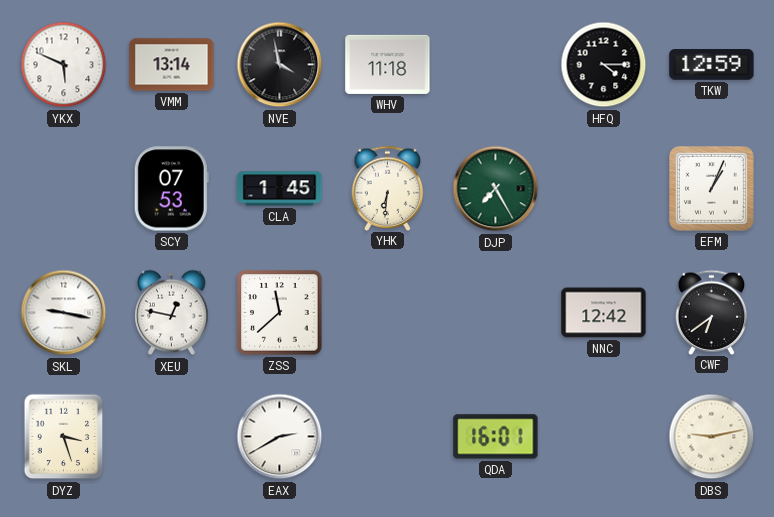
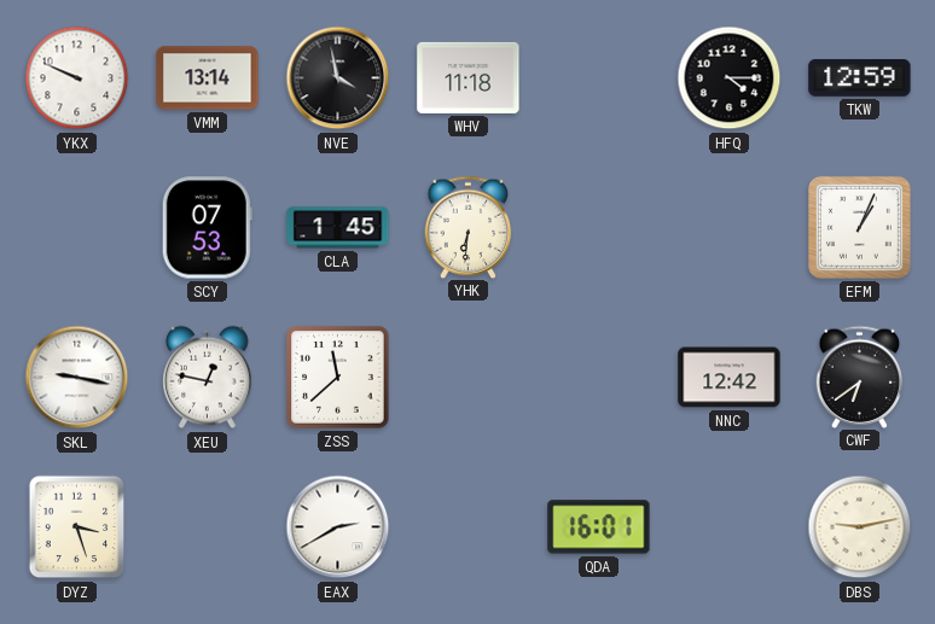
YKX: 5:49 -> 9:49 (77, 78)
DJP: 7:25 -> none (496, 189)
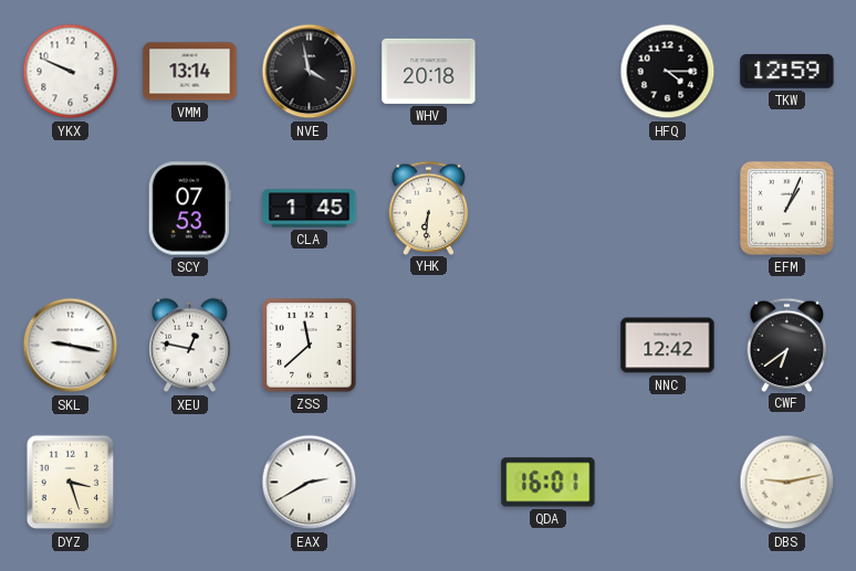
WHV: 11:18 -> 20:18 (429, 71)
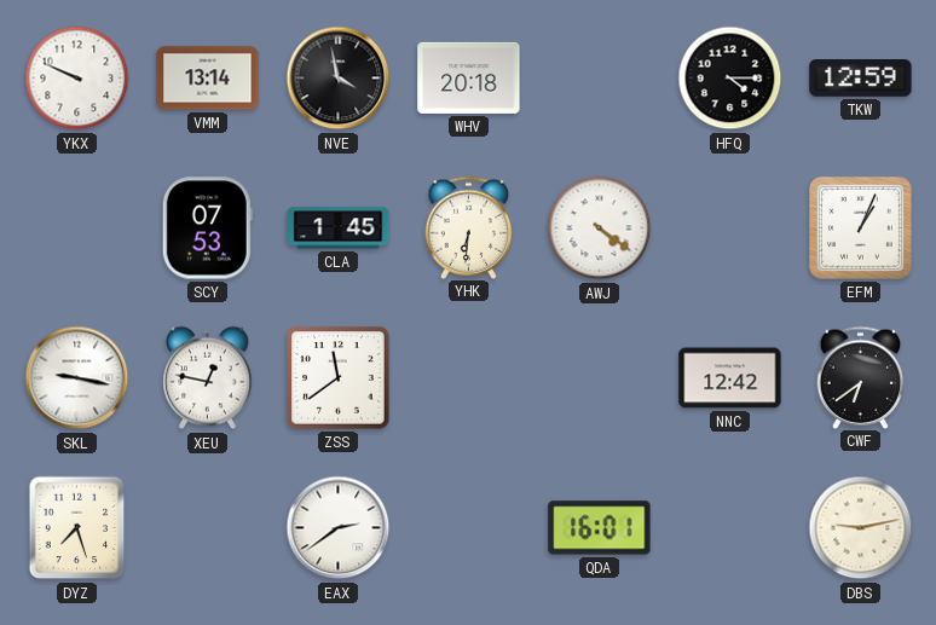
AWJ: none -> 4:21 (600, 228)
ZSS: 11:38 -> 11:39 (339, 378)
DYZ: 3:27 -> 7:27 (77, 528)
EAX: 2:40 -> 2:39 (339, 528)
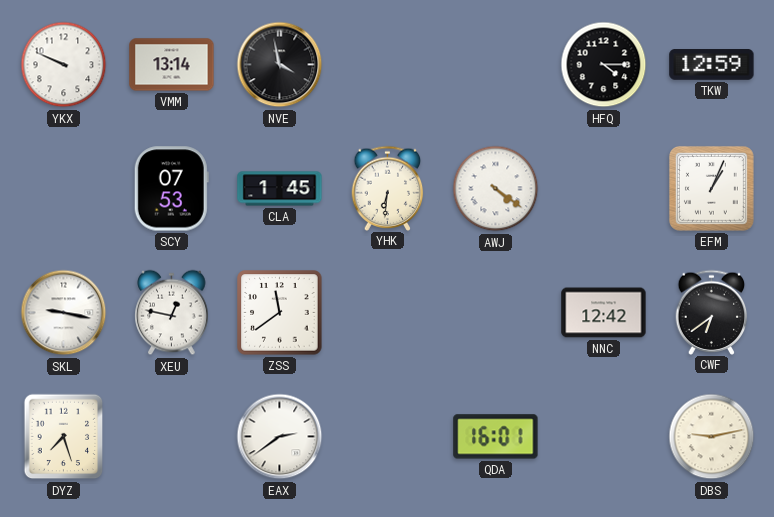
WHV: 20:18 -> none (469, 77)
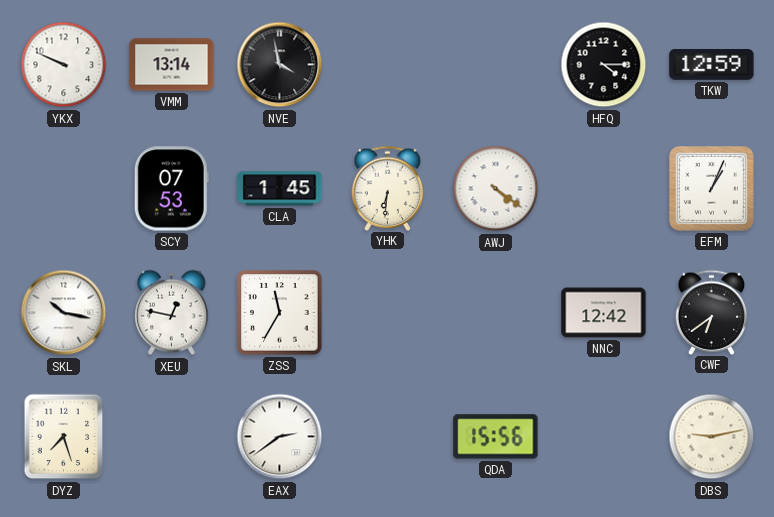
SKL: 9:17 -> 10:17 (64, 313)
ZSS: 11:39 -> 11:35 (280, 313)
QDA: 16:01 -> 15:56 (496, 437)
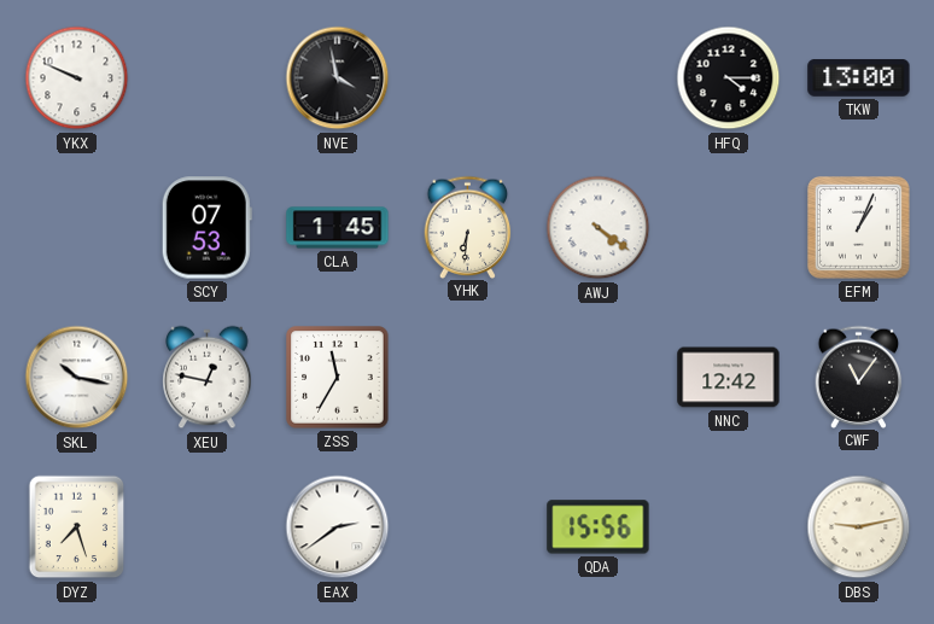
VMM: 13:14 -> none (172, 65)
TKW: 12:59 -> 13:00 (859, 78)
CWF: 6:39 -> 11:06 (859, 377)
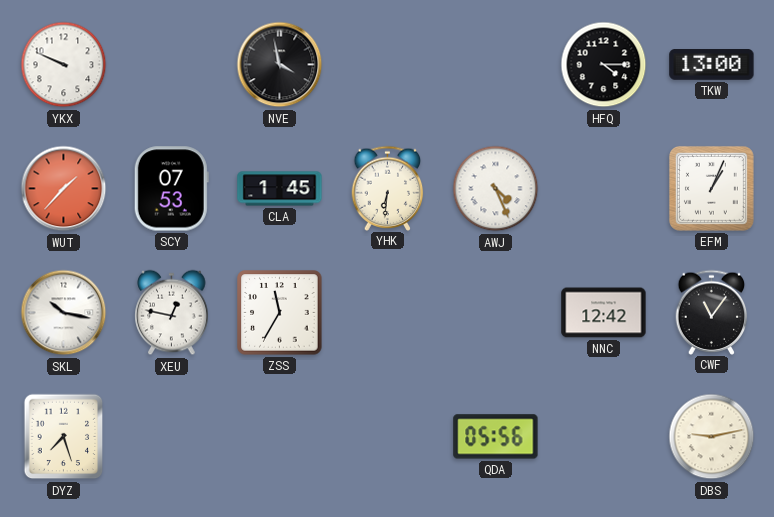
WUT: none -> 1:37 (64, 189)
AWJ: 4:21 -> 4:26 (496, 189)
EAX: 2:39 -> none (338, 527)
QDA: 15:56 -> 05:56 (496, 437)
